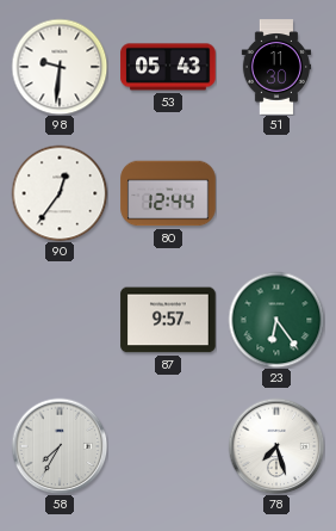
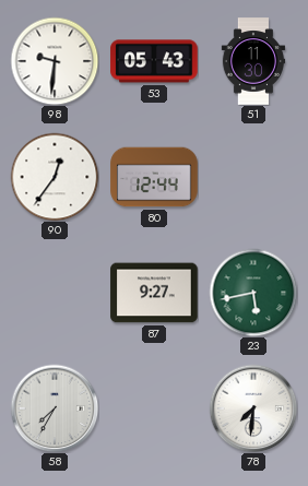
87: 9:57 -> 9:27 (154, 293)
23: 6:24 -> 5:43 (253, 293)
78: 7:27 -> 7:31 (253, 408)
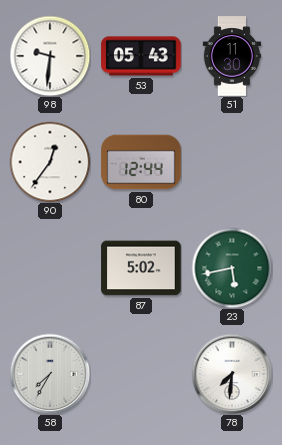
87: 9:27 -> 5:02 (141, 268)
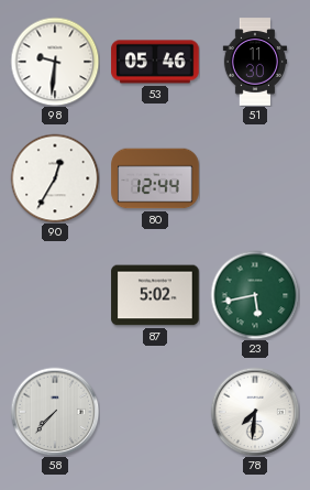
53: 05:43 -> 05:46 (155, 62)
90: 12:36 -> 12:35 (55, 178)
58: 7:35 -> 7:37 (55, 412)
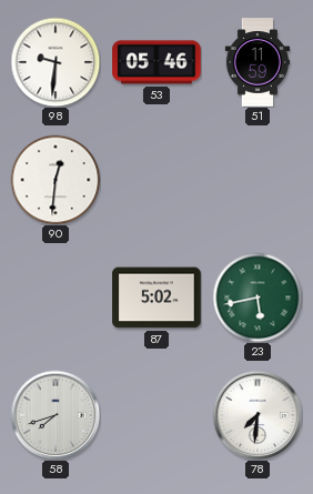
51: 11:30 -> 11:59 (258, 62)
90: 12:35 -> 12:31 (55, 180)
80: 12:44 -> none (155, 178)
58: 7:37 -> 7:42 (55, 415)
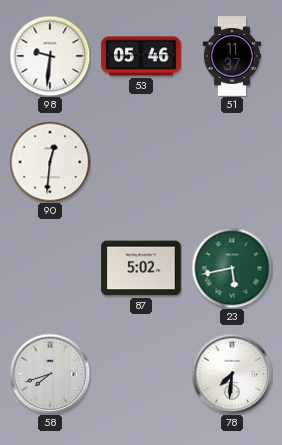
51: 11:59 -> 11:37 (232, 56)
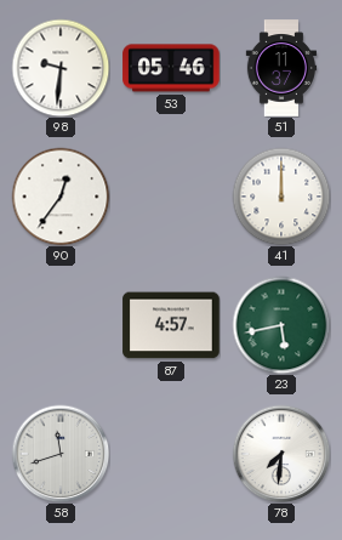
90: 12:31 -> 12:36 (61, 197)
41: none -> 12:00 (281, 197)
87: 5:02 -> 4:57 (171, 325)
58: 7:42 -> 11:42 (61, 454)
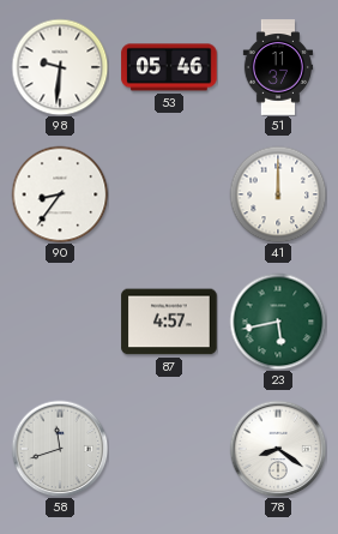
90: 12:36 -> 8:36 (60, 194)
78: 7:31 -> 8:21 (278, 449)
